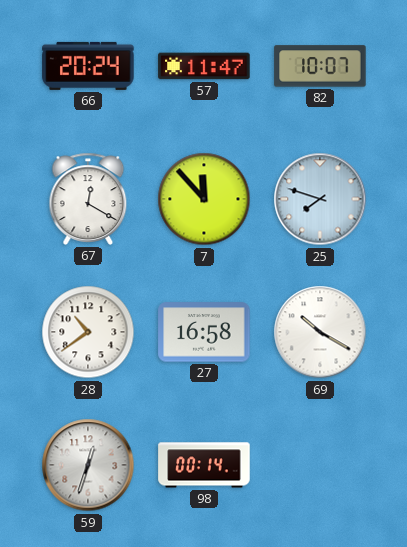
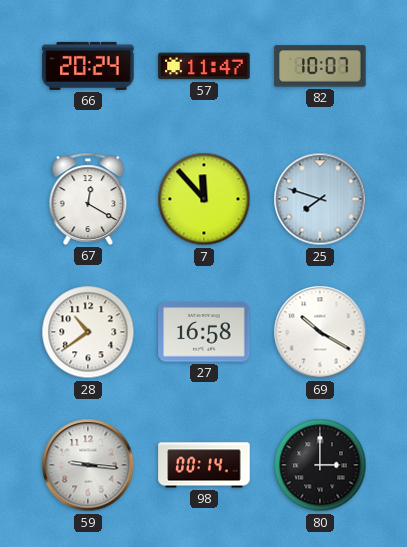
59: 12:33 -> 9:16 (88, 465)
80: none -> 3:00 (320, 465)
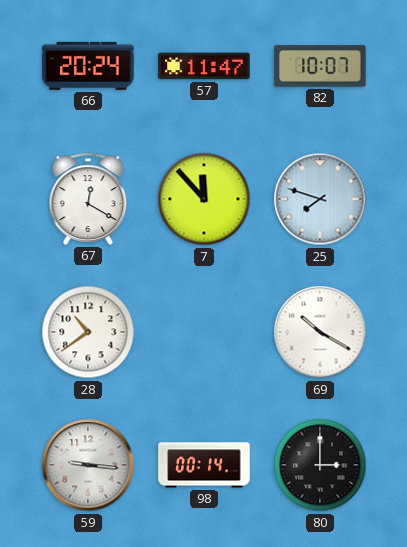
27: 16:58 -> none (204, 332)
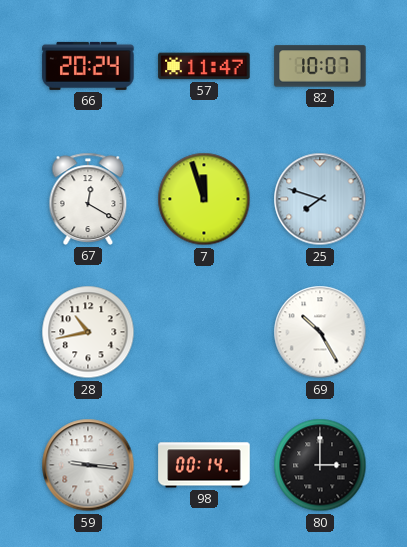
7: 11:53 -> 11:57 (204, 199)
28: 10:39 -> 10:43 (88, 332)
69: 10:20 -> 10:25 (320, 332)
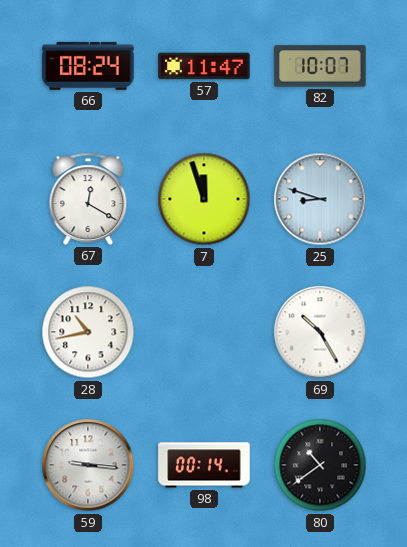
66: 20:24 -> 08:24 (88, 66)
25: 7:48 -> 8:48 (320, 199)
80: 3:00 -> 10:39 (320, 465)
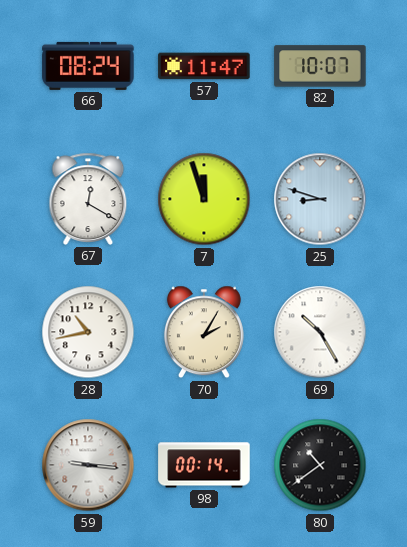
70: none -> 2:05 (204, 332)
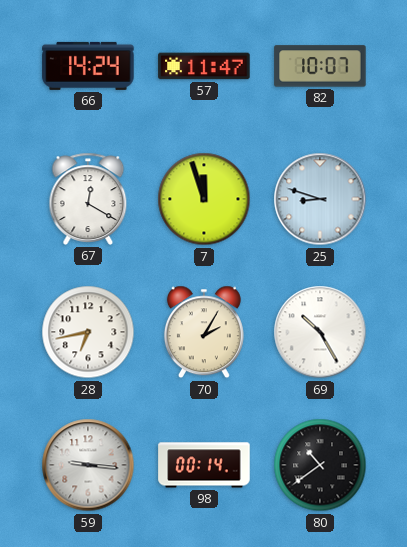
66: 08:24 -> 14:24 (88, 66)
28: 10:43 -> 6:43 (88, 332)
